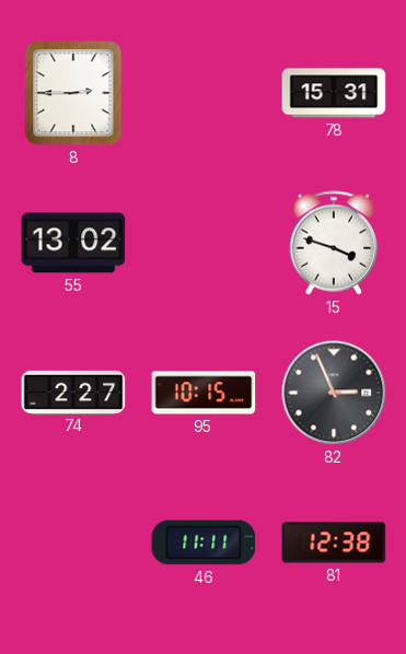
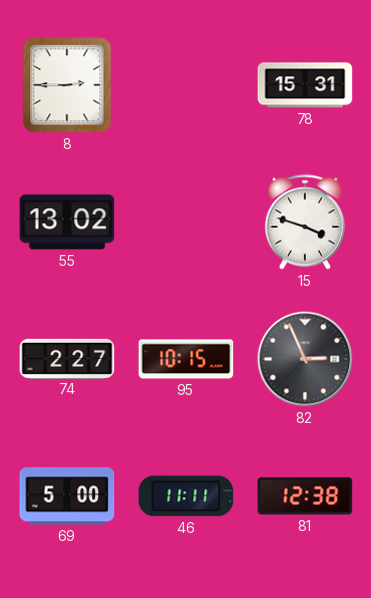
69: none -> 5:00 (67, 496)
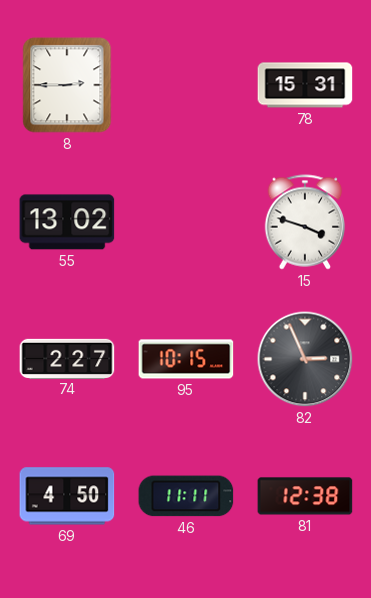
69: 5:00 -> 4:50 (67, 496)
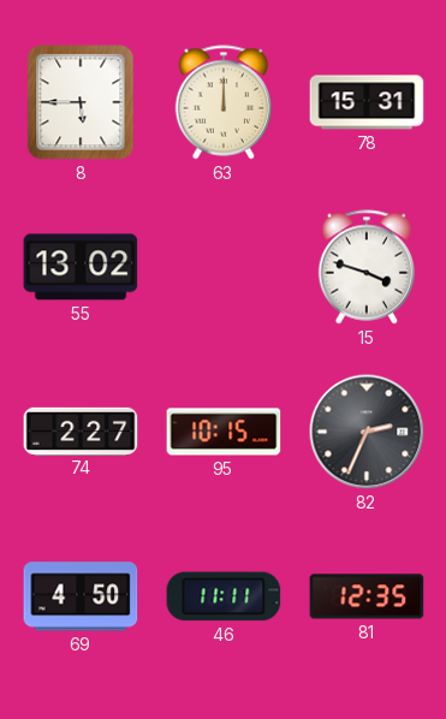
8: 2:45 -> 5:45 (81, 102)
63: none -> 12:00 (224, 102)
82: 2:56 -> 2:34 (367, 432)
81: 12:38 -> 12:35 (367, 596)
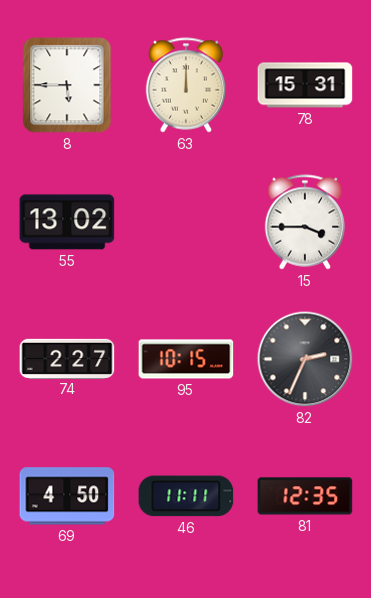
15: 3:48 -> 3:45 (305, 222)
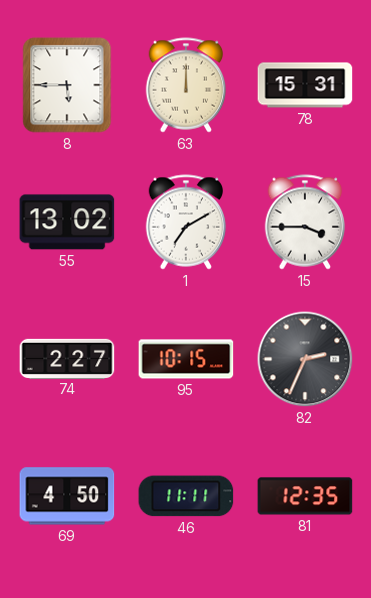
1: none -> 7:10 (186, 222)
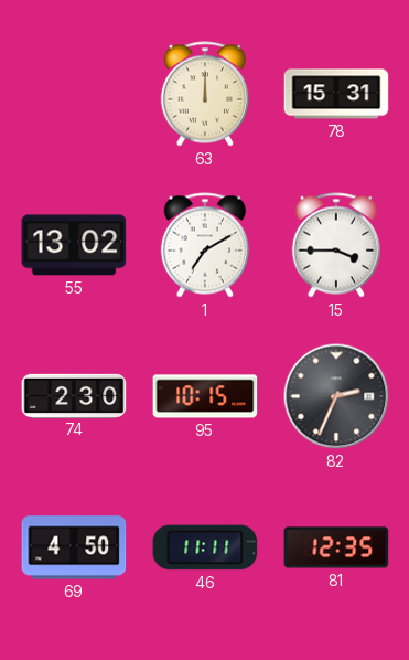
8: 5:45 -> none (67, 85)
74: 2:27 -> 2:30 (74, 395)
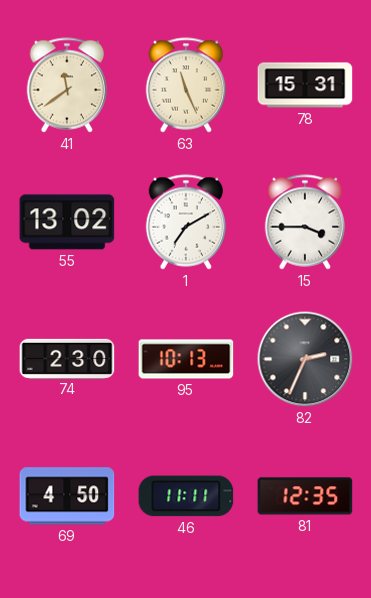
41: none -> 11:39 (67, 85)
63: 12:00 -> 11:26 (186, 85)
95: 10:15 -> 10:13 (186, 359)
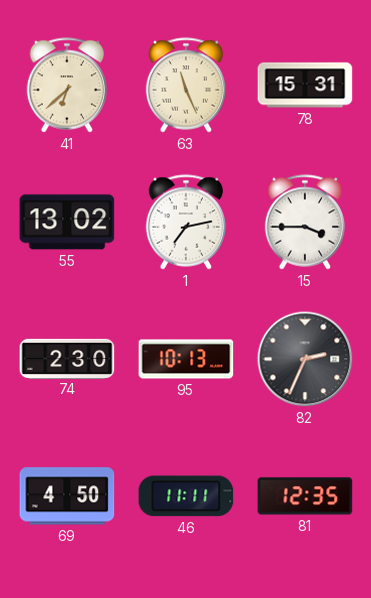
41: 11:39 -> 6:38 (67, 85)
1: 7:10 -> 7:13 (186, 222)
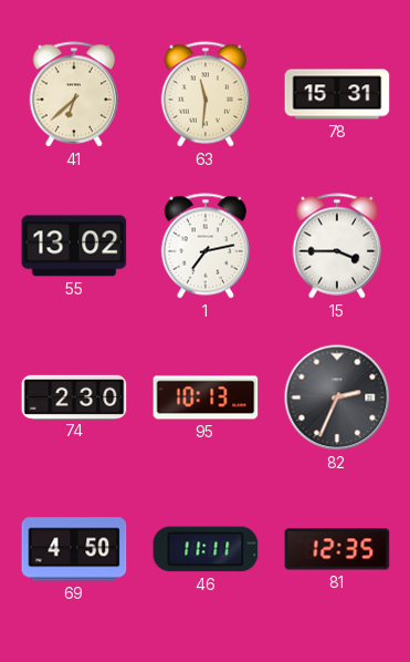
63: 11:26 -> 11:31 (206, 94)
